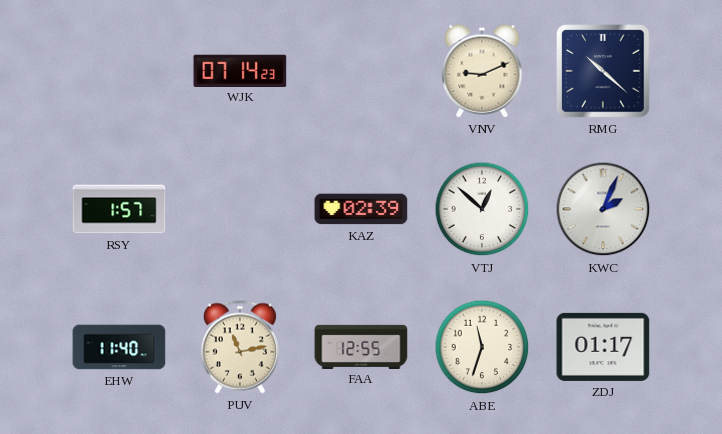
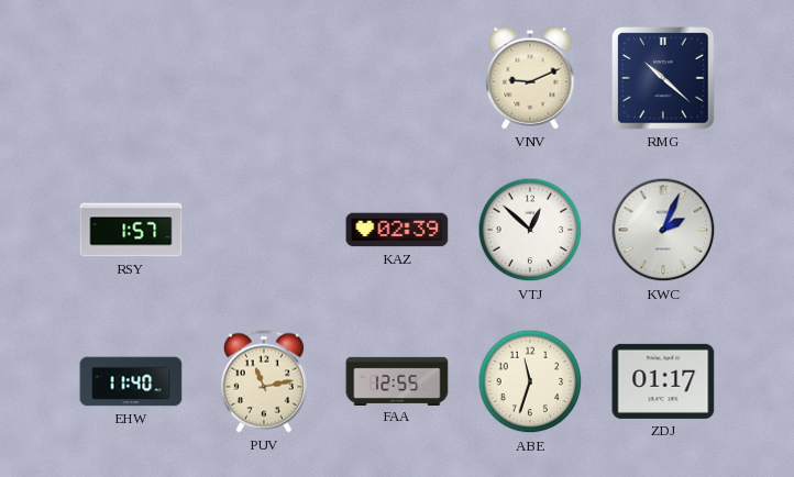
WJK: 07:14 -> none (240, 70)
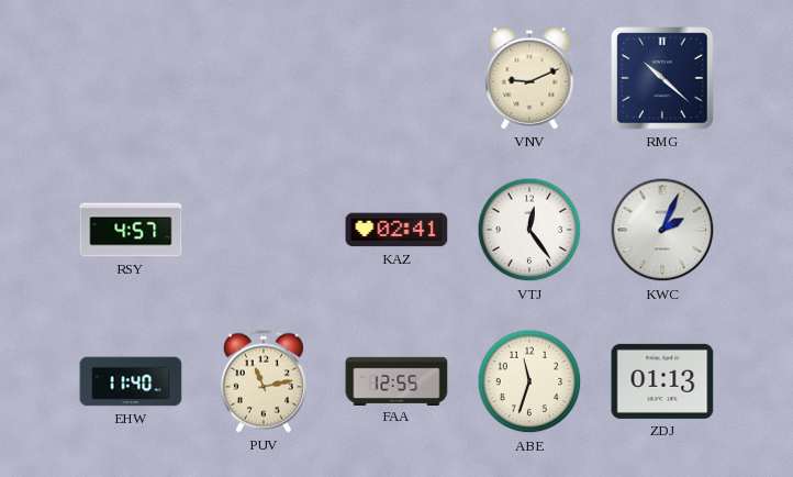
RSY: 1:57 -> 4:57 (131, 230)
KAZ: 02:39 -> 02:41 (396, 230)
VTJ: 12:52 -> 12:24 (529, 230)
ZDJ: 01:17 -> 01:13 (662, 381)
